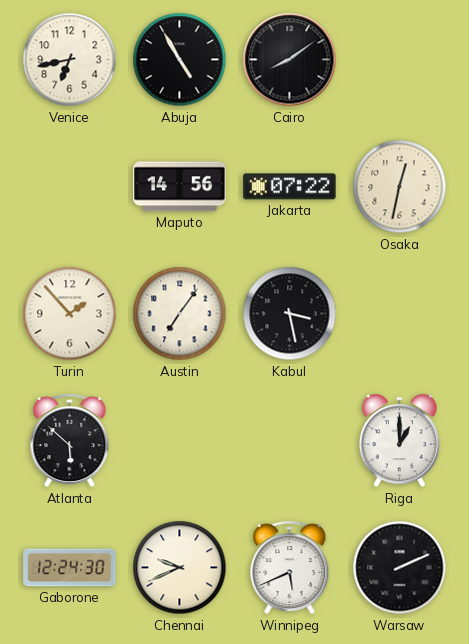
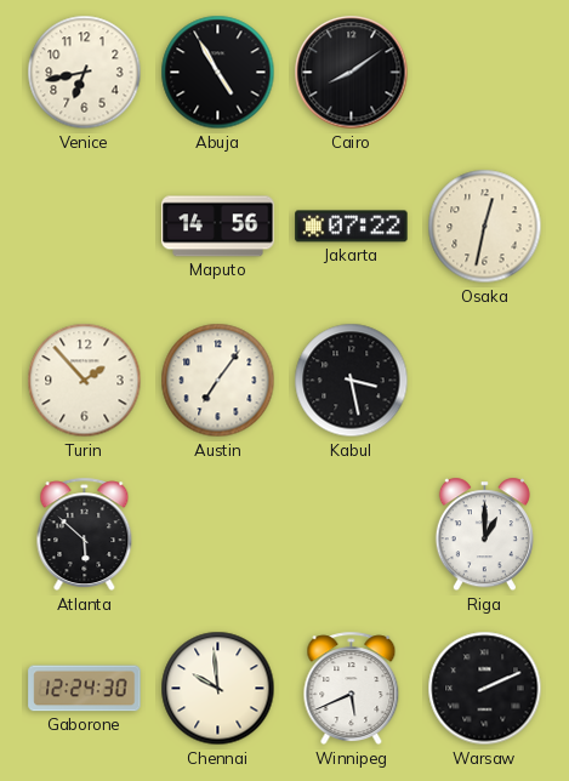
Chennai: 9:41 -> 9:59 (218, 689)
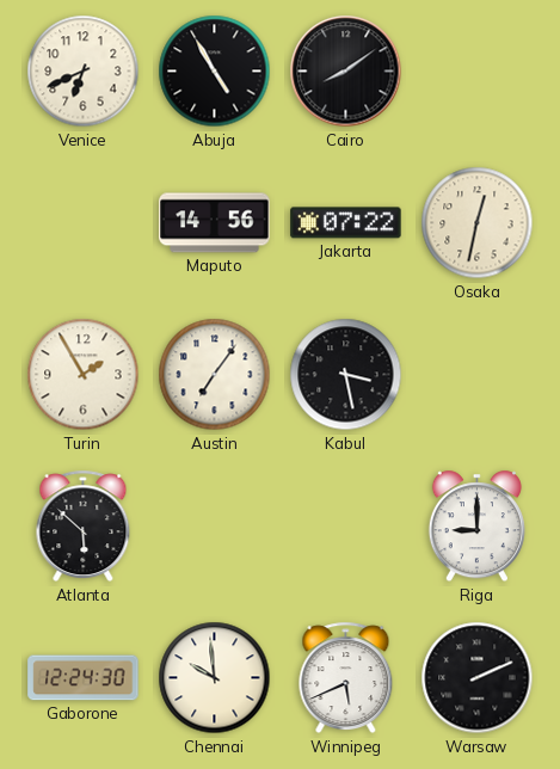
Venice: 6:43 -> 6:41 (84, 72)
Turin: 1:53 -> 1:55 (84, 375)
Riga: 1:00 -> 9:00 (476, 527)
